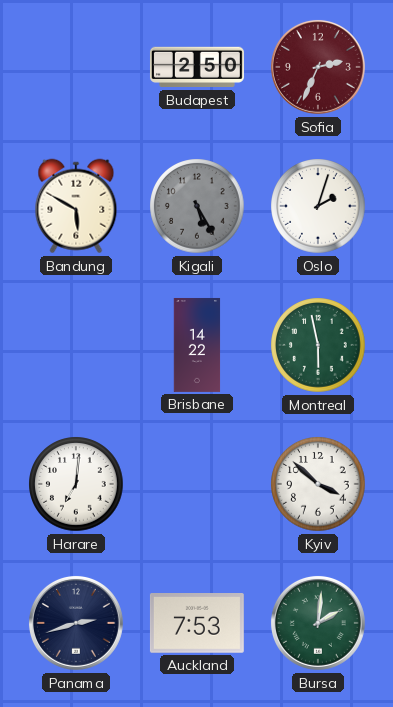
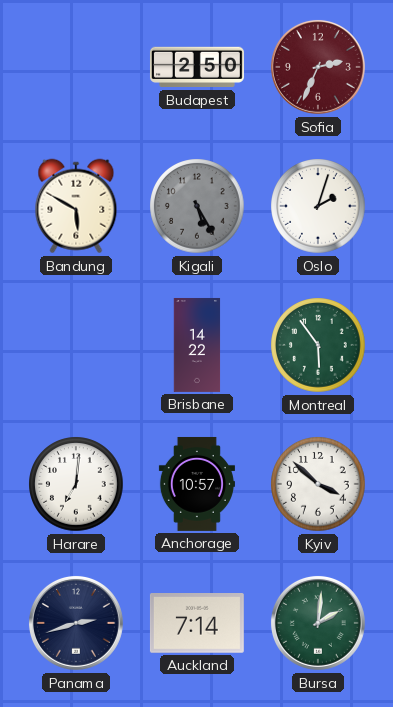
Montreal: 5:58 -> 5:54 (318, 345)
Anchorage: none -> 10:57 (197, 484)
Auckland: 7:53 -> 7:14 (197, 624)
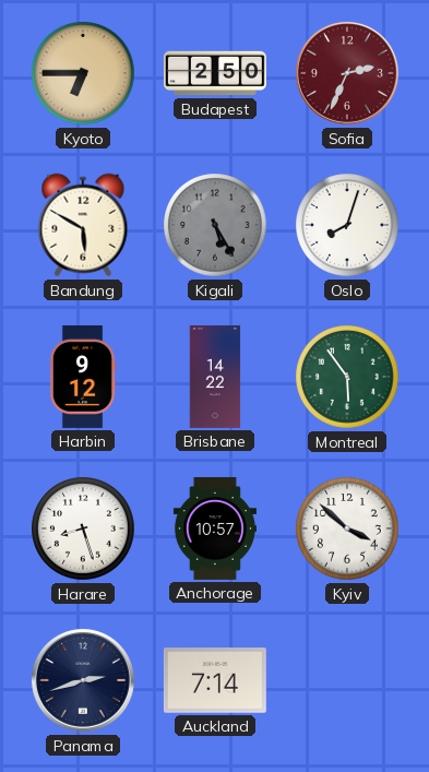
Kyoto: none -> 6:45 (83, 73)
Oslo: 2:03 -> 8:03 (347, 225)
Harbin: none -> 9:12 (83, 377)
Harare: 7:01 -> 8:27 (83, 528)
Bursa: 2:01 -> none (318, 623)
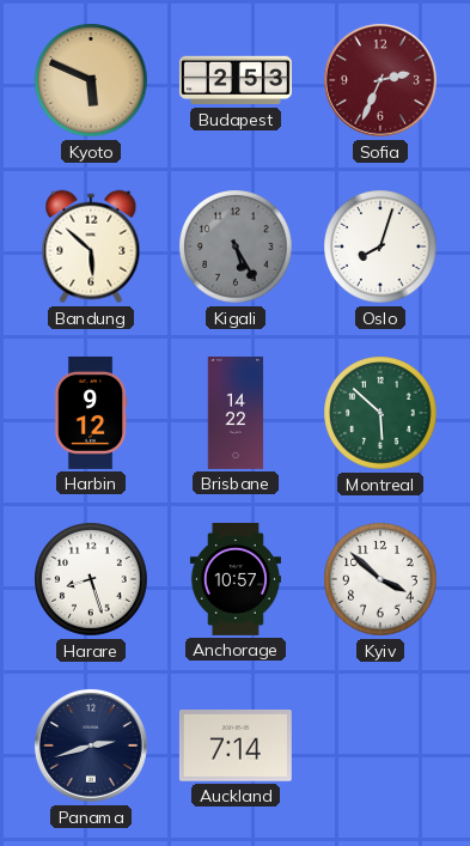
Kyoto: 6:45 -> 5:49 (91, 80)
Budapest: 2:50 -> 2:53 (236, 80)
Bandung: 5:50 -> 5:52 (91, 247)
Montreal: 5:54 -> 5:52 (380, 413)
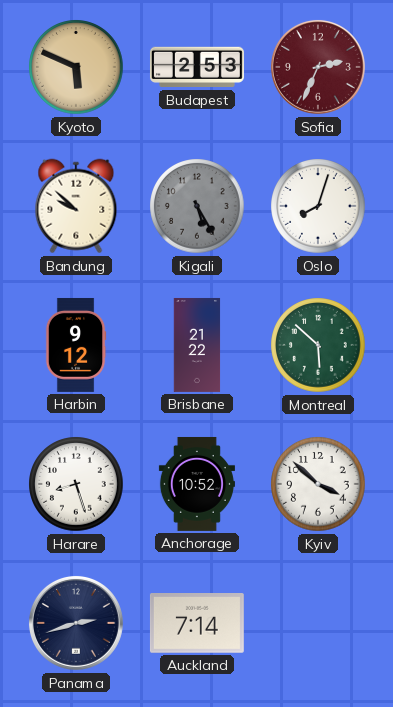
Bandung: 5:52 -> 9:52 (76, 206)
Brisbane: 14:22 -> 21:22 (197, 345)
Anchorage: 10:57 -> 10:52 (197, 484)
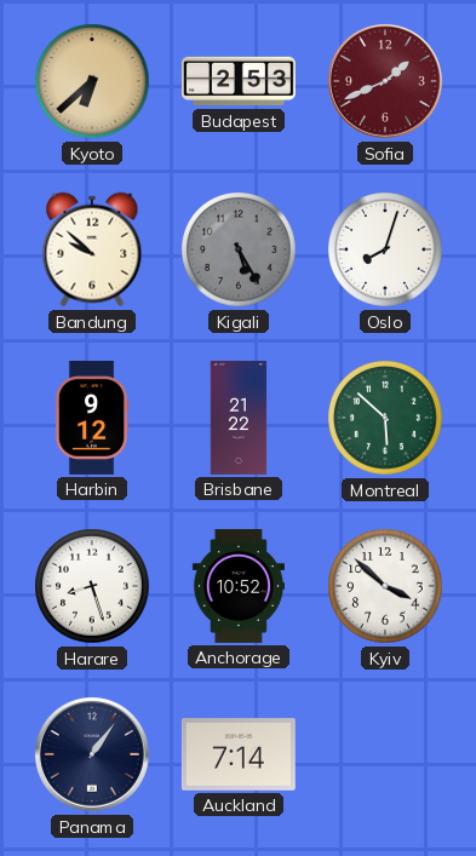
Kyoto: 5:49 -> 6:38 (92, 81)
Sofia: 2:34 -> 1:41 (385, 81)
Panama: 2:42 -> 1:06 (92, 754)
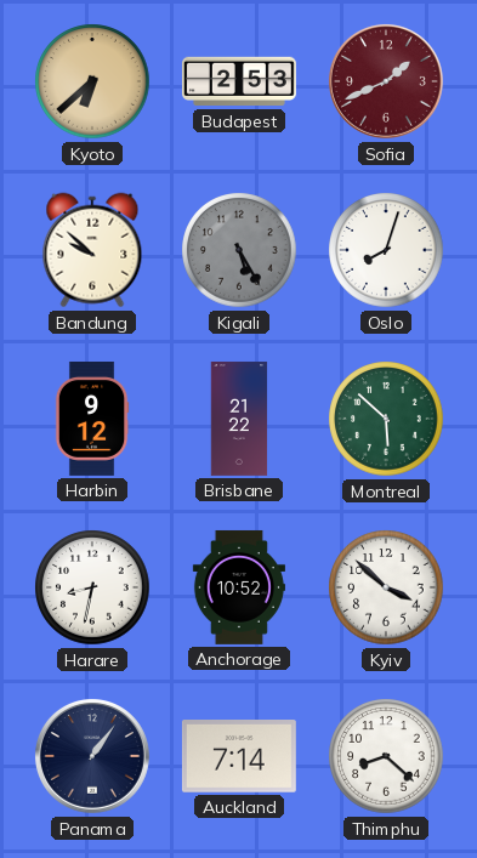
Harare: 8:27 -> 8:32 (92, 587)
Thimphu: none -> 8:22 (386, 756)
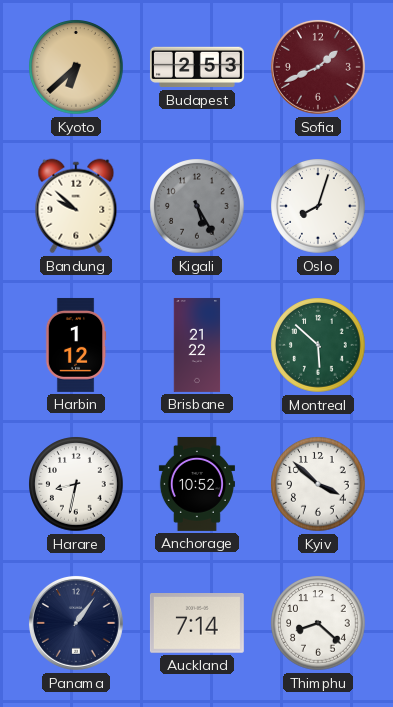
Harbin: 9:12 -> 1:12 (76, 345)
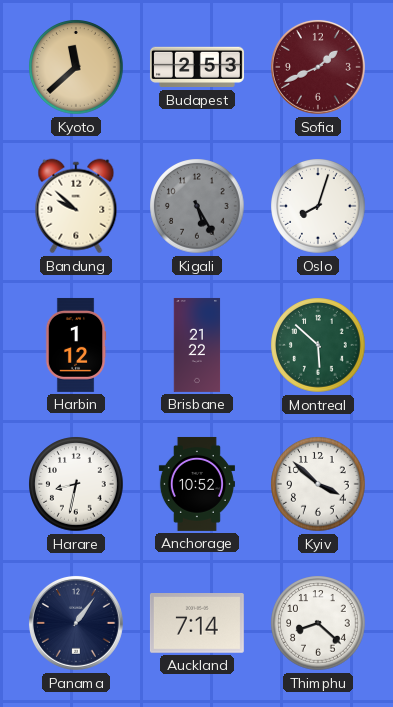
Kyoto: 6:38 -> 11:38 (76, 67)
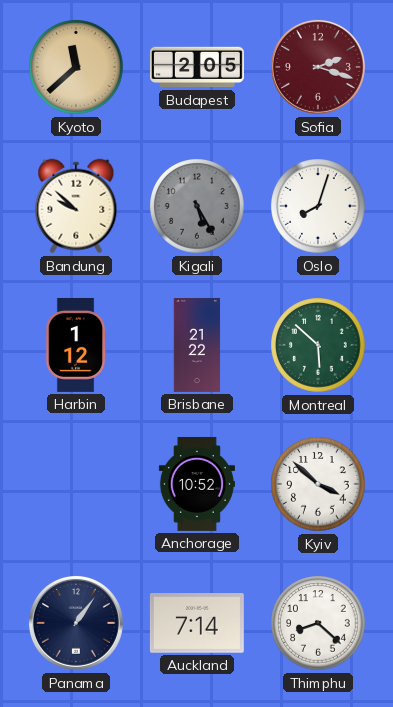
Budapest: 2:53 -> 2:05 (197, 67)
Sofia: 1:41 -> 2:18 (318, 67)
Harare: 8:32 -> none (76, 484)
